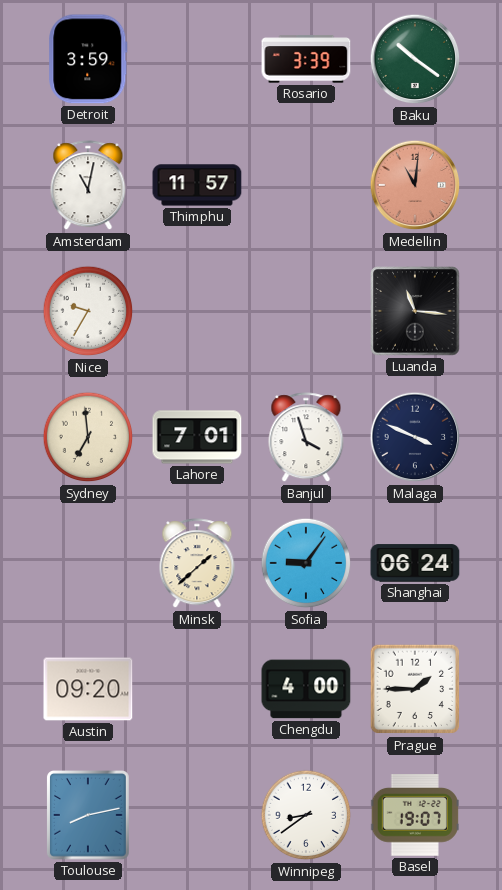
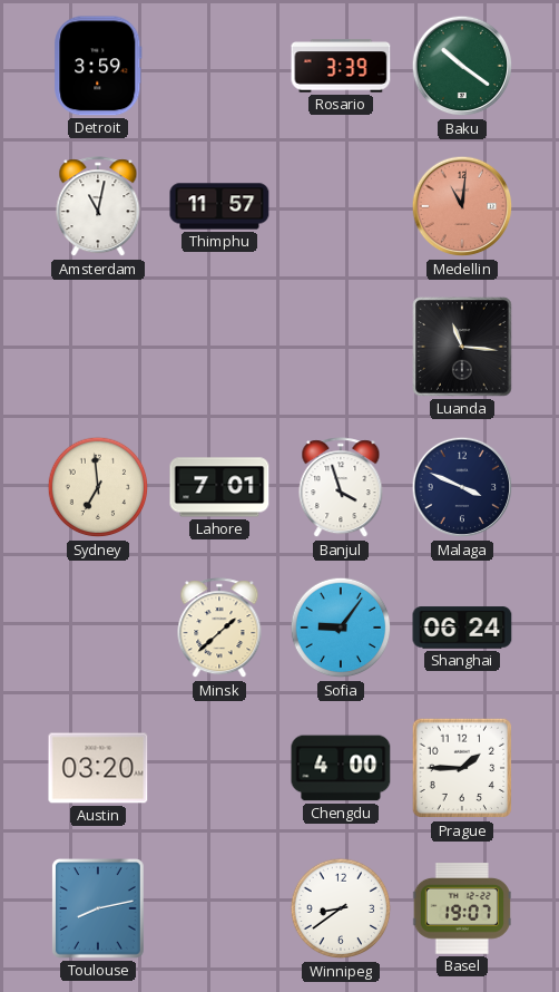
Nice: 9:35 -> none (88, 311)
Austin: 09:20 -> 03:20 (98, 768)
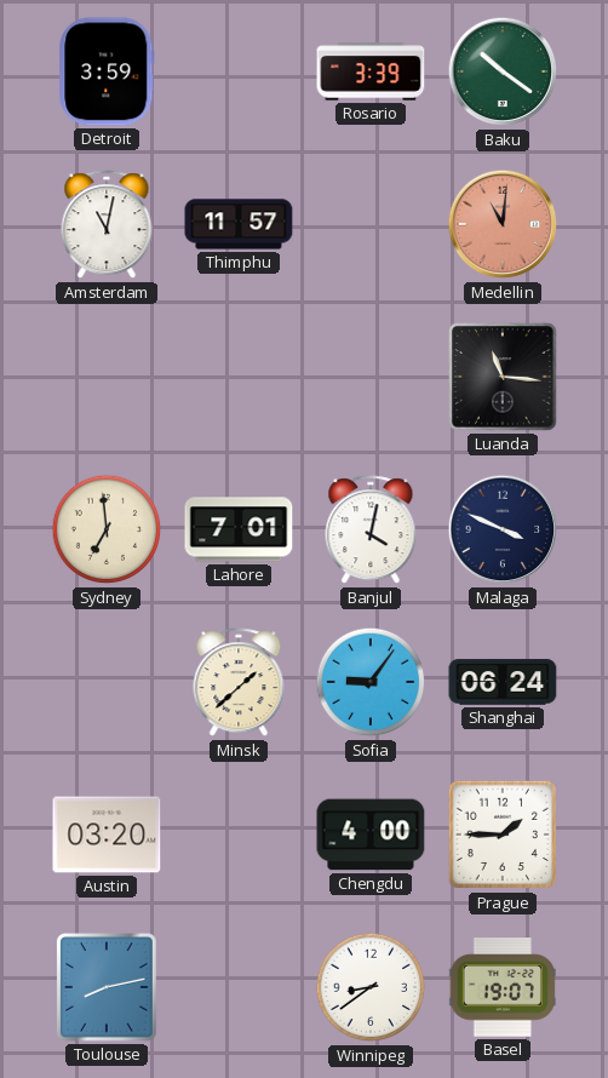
Banjul: 3:57 -> 4:02 (371, 531)
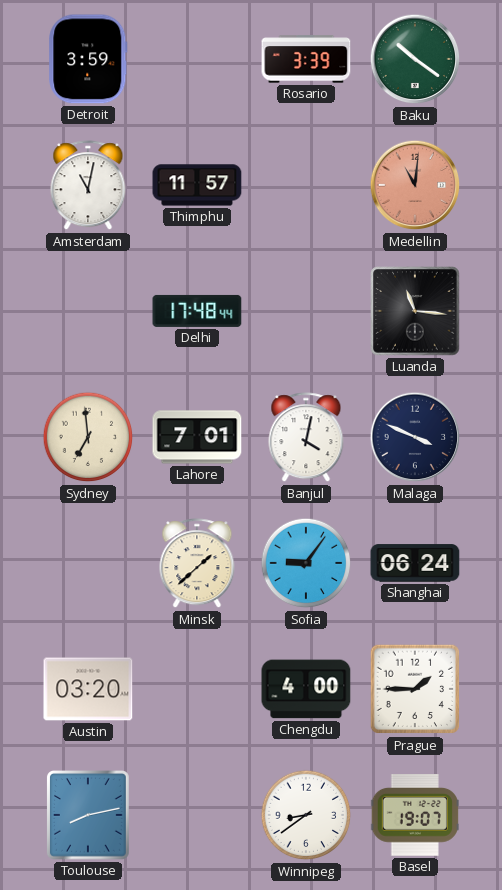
Delhi: none -> 17:48 (197, 311)
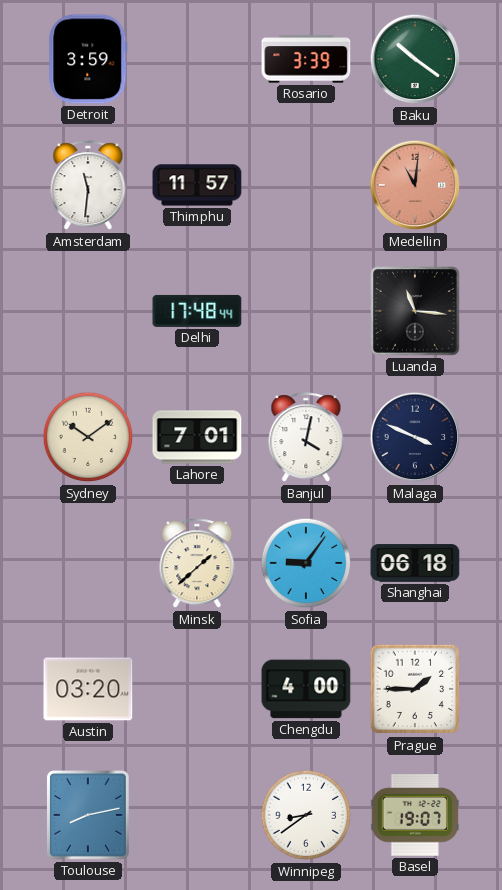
Amsterdam: 11:02 -> 11:31 (88, 186)
Sydney: 6:59 -> 10:09 (88, 437)
Shanghai: 06:24 -> 06:18 (415, 563)
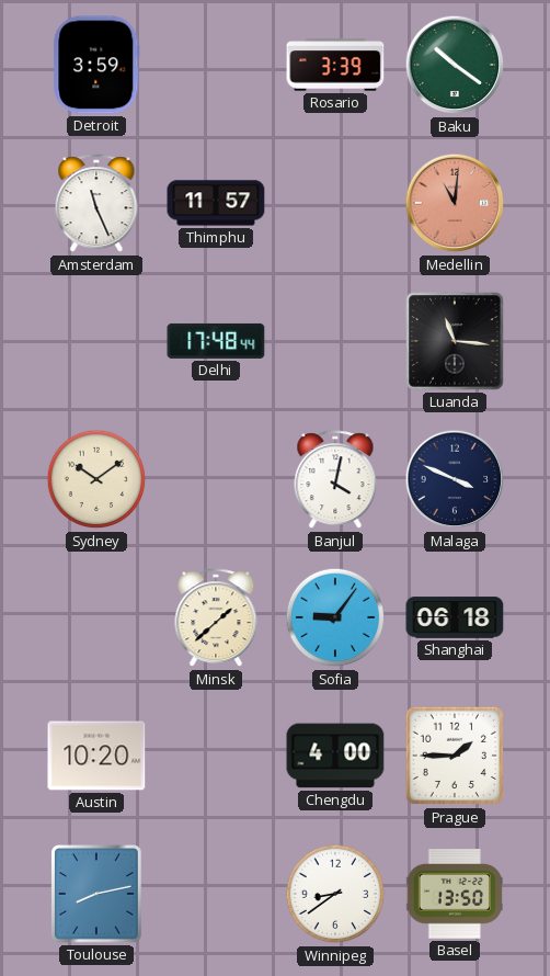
Amsterdam: 11:31 -> 11:26 (96, 204)
Lahore: 7:01 -> none (197, 437)
Austin: 03:20 -> 10:20 (96, 756)
Basel: 19:07 -> 13:50 (455, 895)
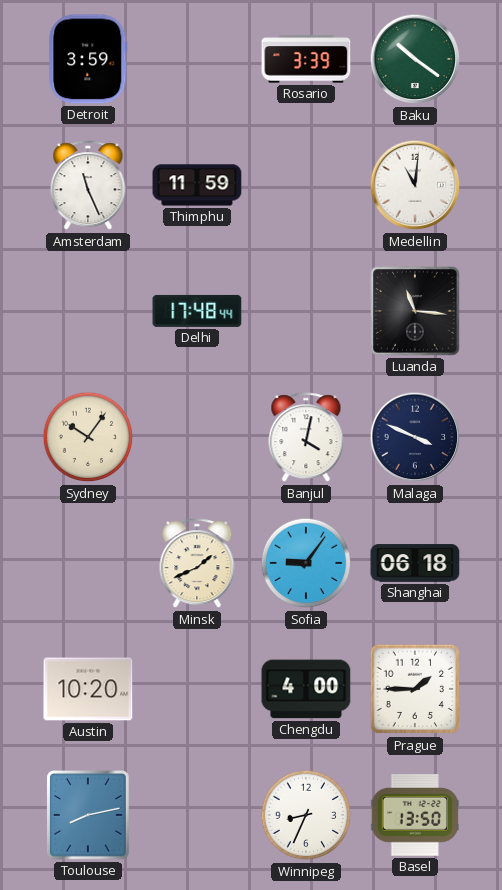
Thimphu: 11:57 -> 11:59 (197, 185)
Medellin dial: salmon -> white (415, 185)
Sydney: 10:09 -> 10:06 (88, 437)
Minsk: 1:38 -> 1:41 (197, 564)
Winnipeg: 8:39 -> 8:34 (306, 815)
